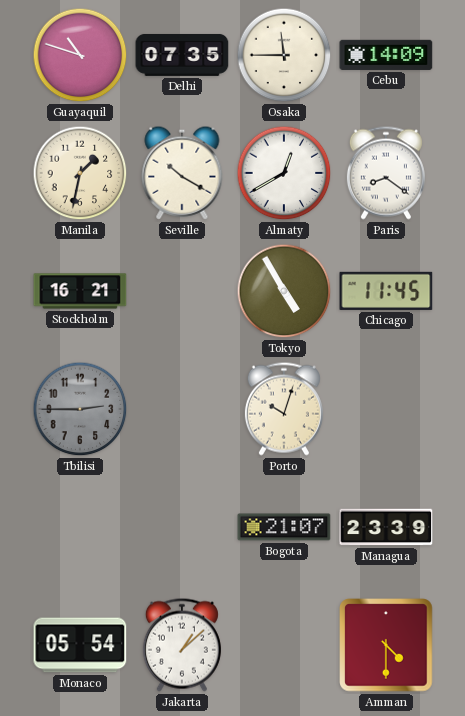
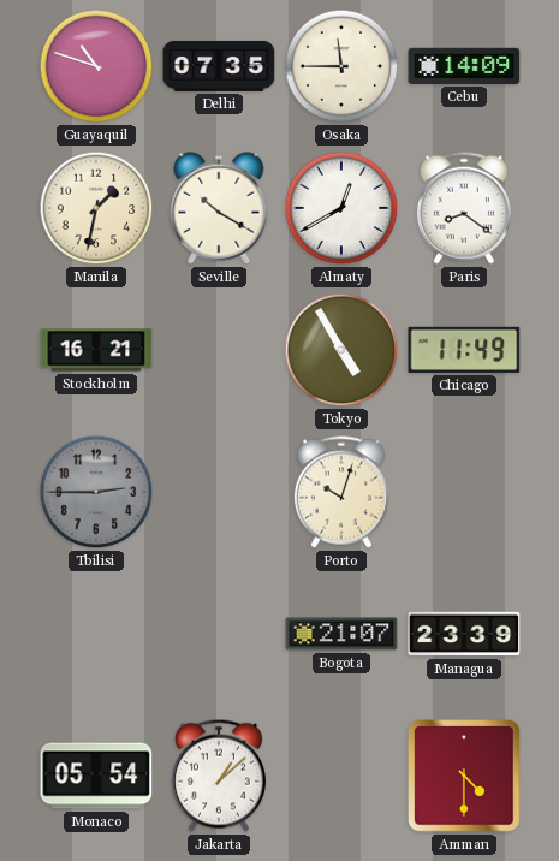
Chicago: 11:45 -> 11:49 (464, 350)
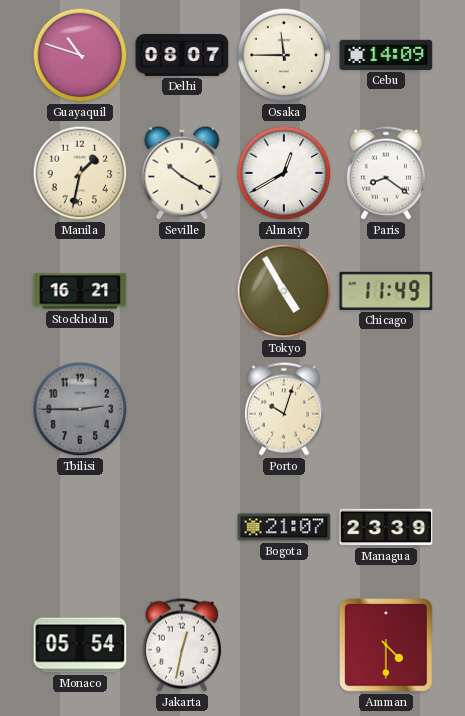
Delhi: 07:35 -> 08:07 (182, 55)
Jakarta: 1:08 -> 12:32 (182, 645)
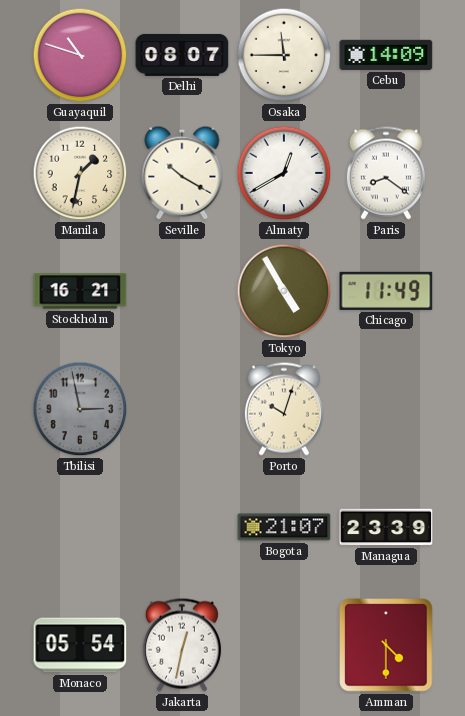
Tbilisi: 2:45 -> 2:58 (80, 409)
